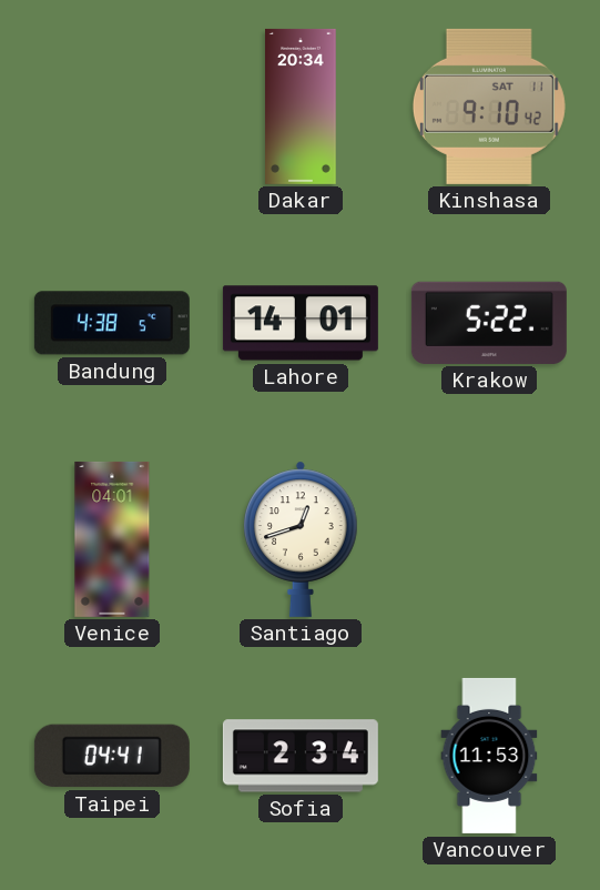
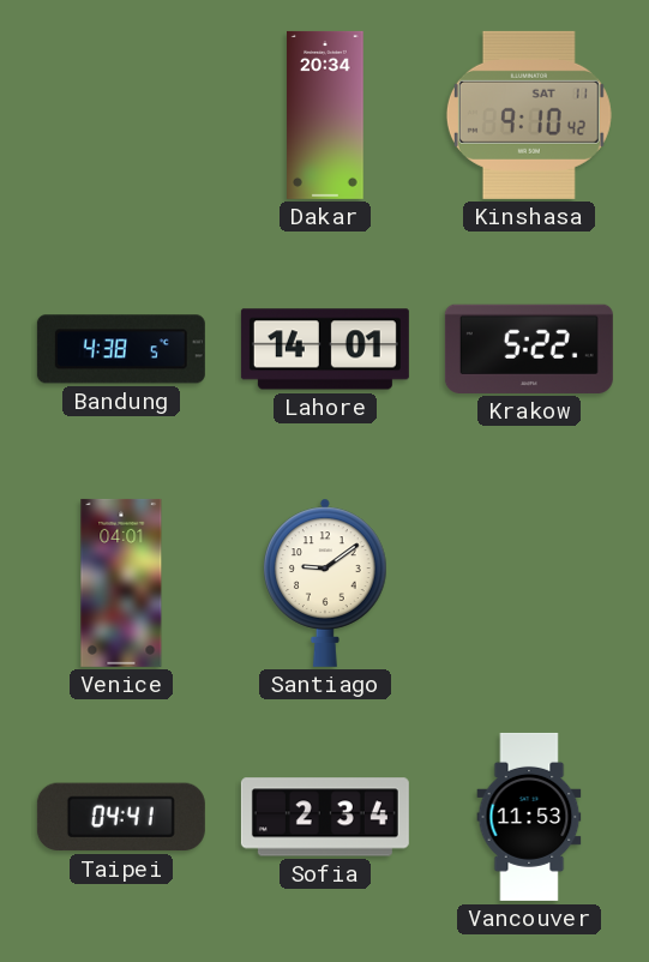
Santiago: 12:42 -> 9:09 (326, 583)
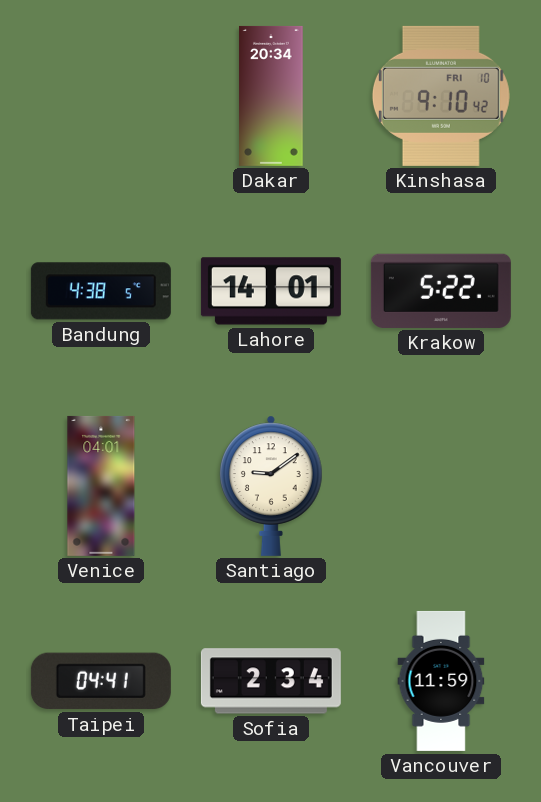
Kinshasa date: SAT 11 -> FRI 10 (441, 96)
Vancouver: 11:53 -> 11:59 (441, 681)
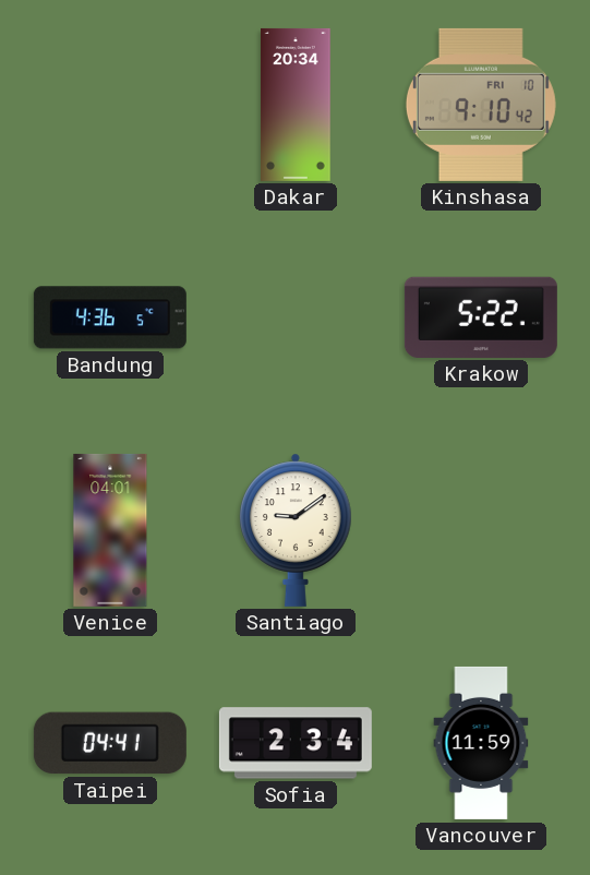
Bandung: 4:38 -> 4:36 (110, 317)
Lahore: 14:01 -> none (271, 291)
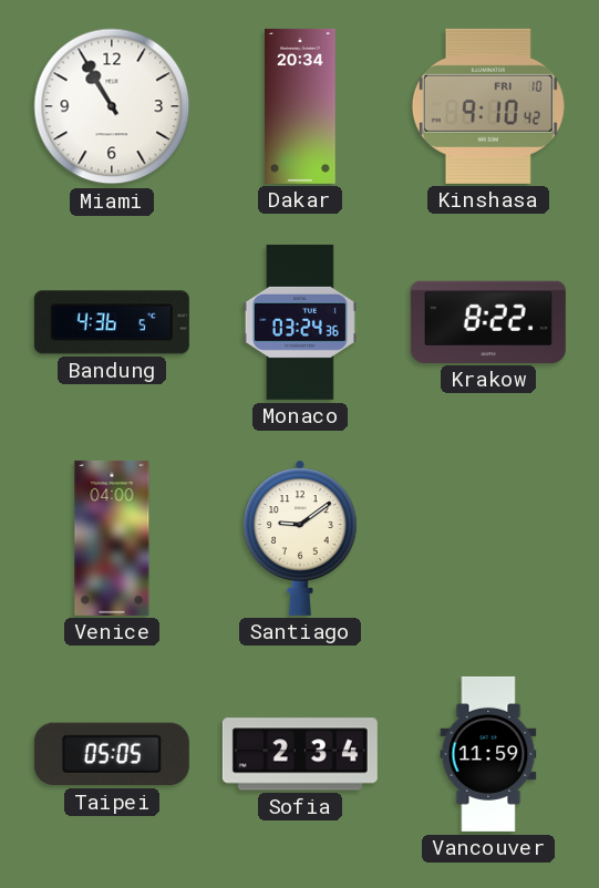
Miami: none -> 10:55 (112, 106)
Monaco: none -> 03:24 (300, 322)
Krakow: 5:22 -> 8:22 (488, 322)
Venice: 04:01 -> 04:00 (112, 538)
Taipei: 04:41 -> 05:05 (112, 754)
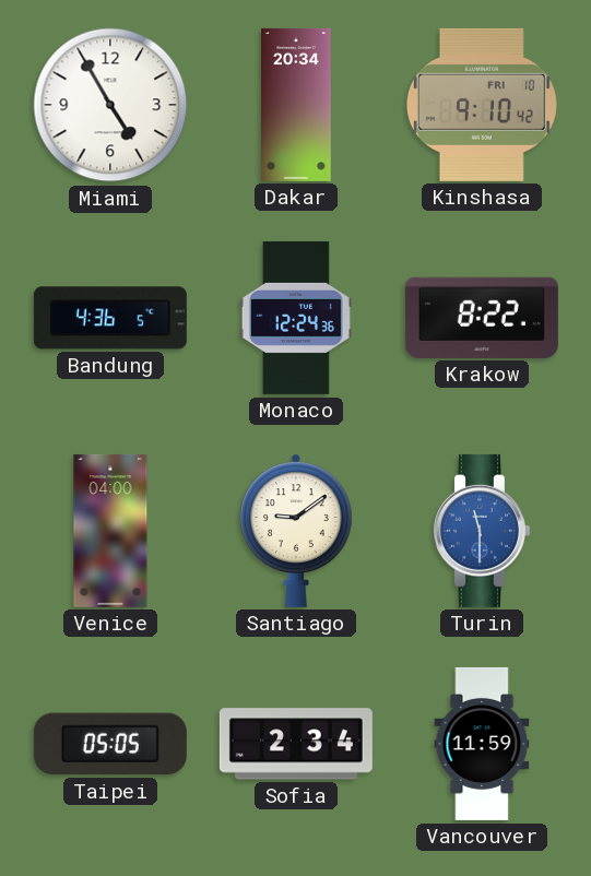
Miami: 10:55 -> 4:55 (110, 105)
Monaco: 03:24 -> 12:24 (296, 318)
Turin: none -> 11:30 (481, 531)
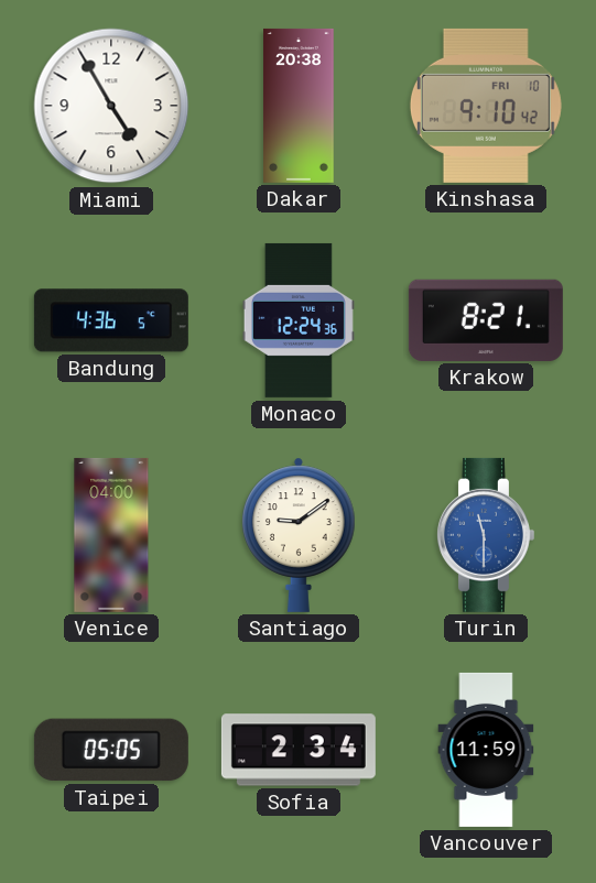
Dakar: 20:34 -> 20:38 (299, 106)
Krakow: 8:22 -> 8:21 (486, 320)
